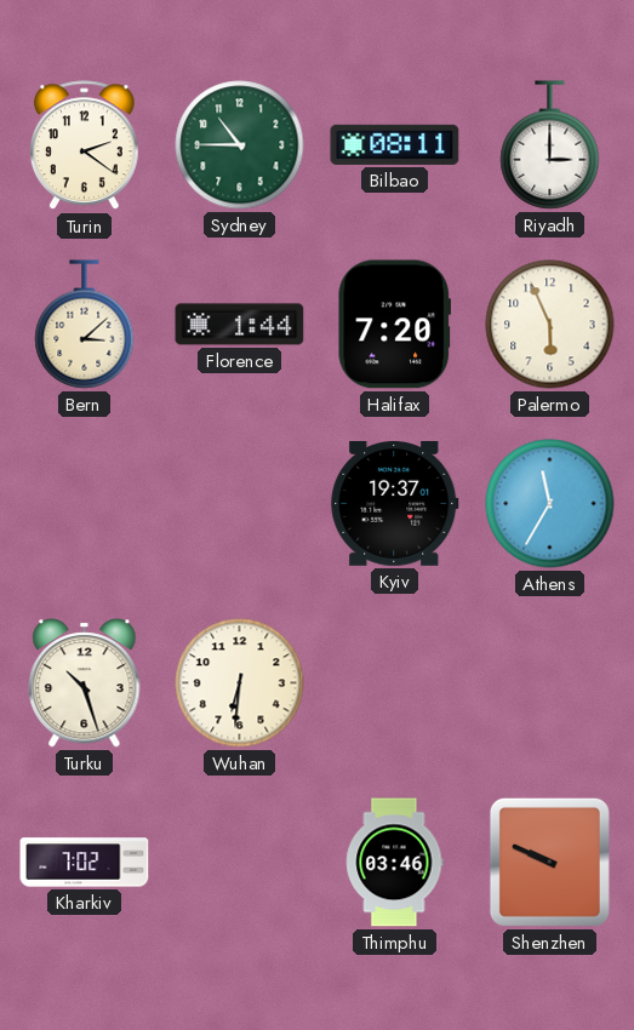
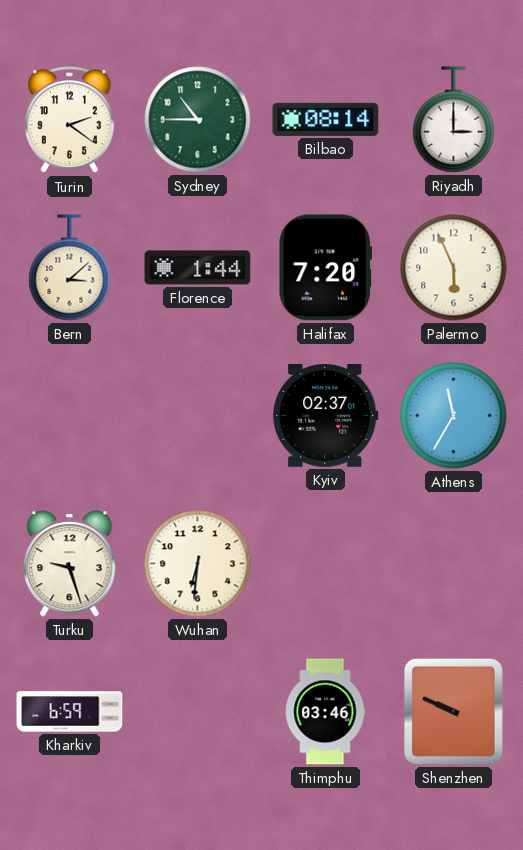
Bilbao: 08:11 -> 08:14 (326, 119)
Kyiv: 19:37 -> 02:37 (326, 416)
Turku: 10:27 -> 9:27 (70, 564)
Kharkiv: 7:02 -> 6:59 (70, 712)
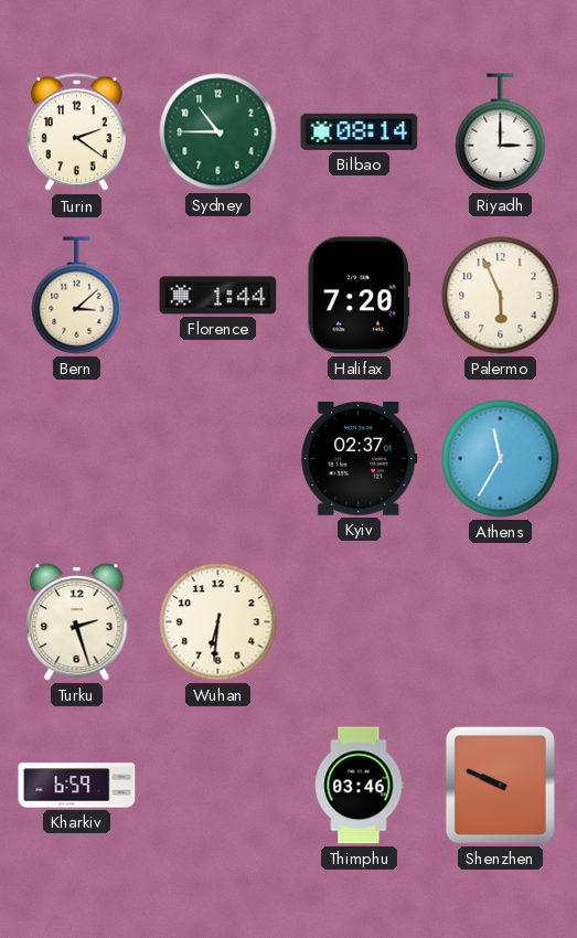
Turku: 9:27 -> 2:27 (77, 622)
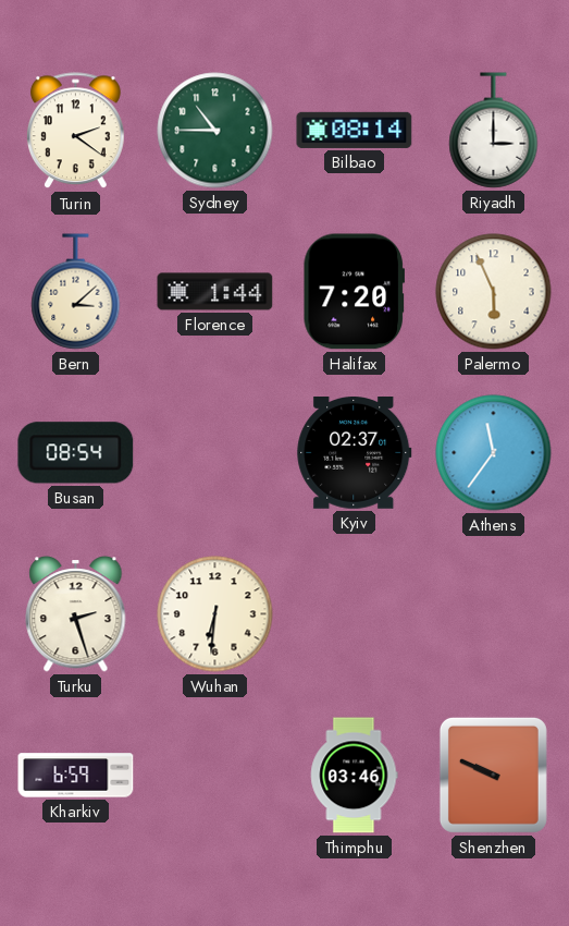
Busan: none -> 08:54 (76, 453)
Athens: 11:35 -> 11:36 (494, 453)
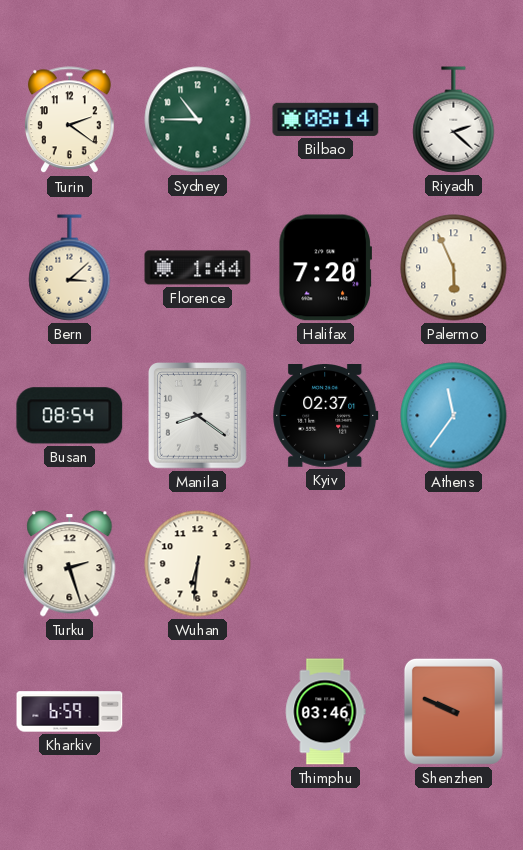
Riyadh: 3:00 -> 2:22 (454, 120)
Manila: none -> 8:21 (198, 416)
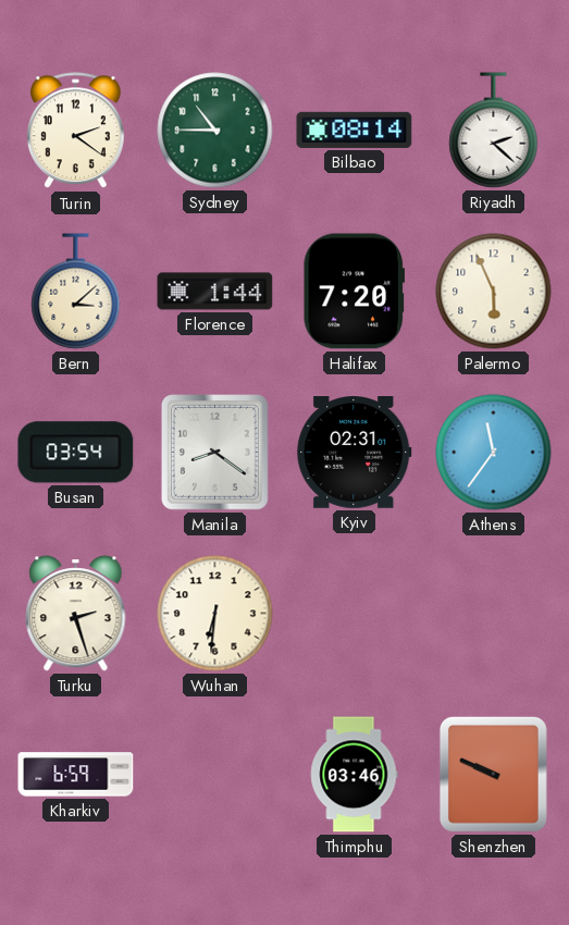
Busan: 08:54 -> 03:54 (76, 453)
Kyiv: 02:37 -> 02:31 (355, 453)
